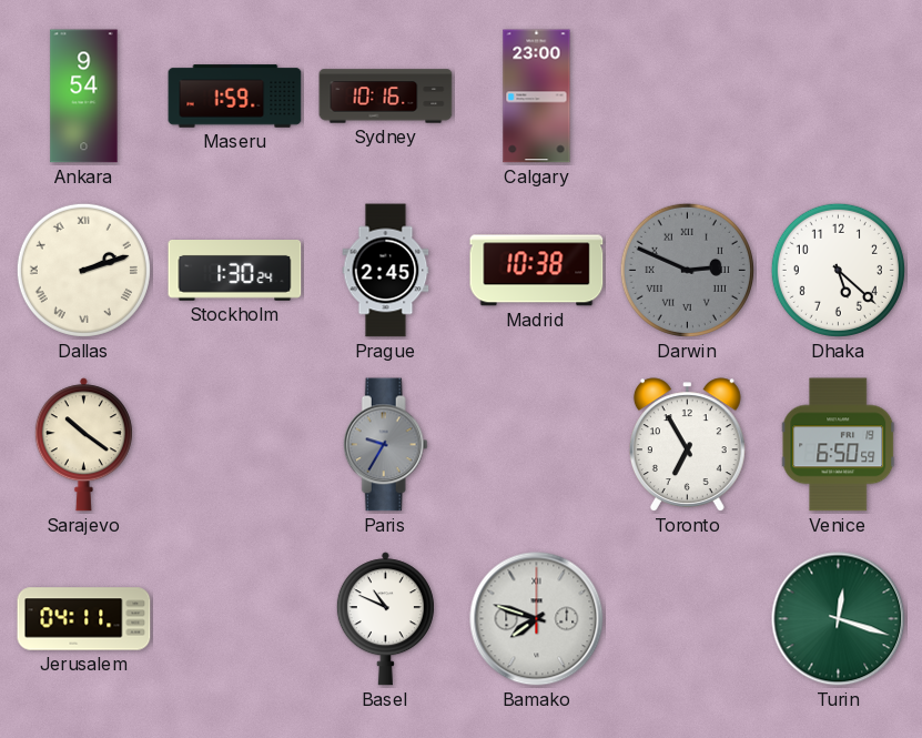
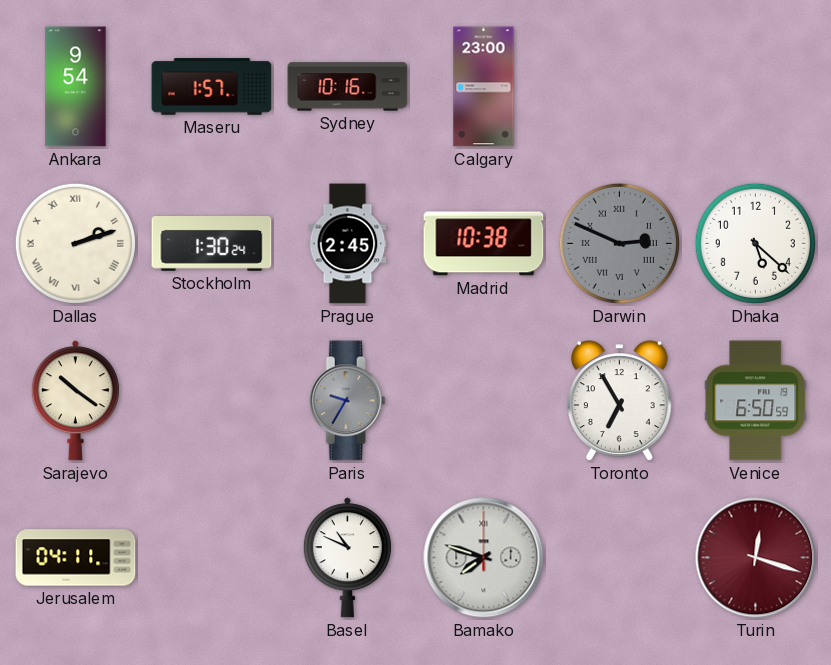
Maseru: 1:59 -> 1:57 (212, 87)
Turin dial: green -> burgundy (756, 558)
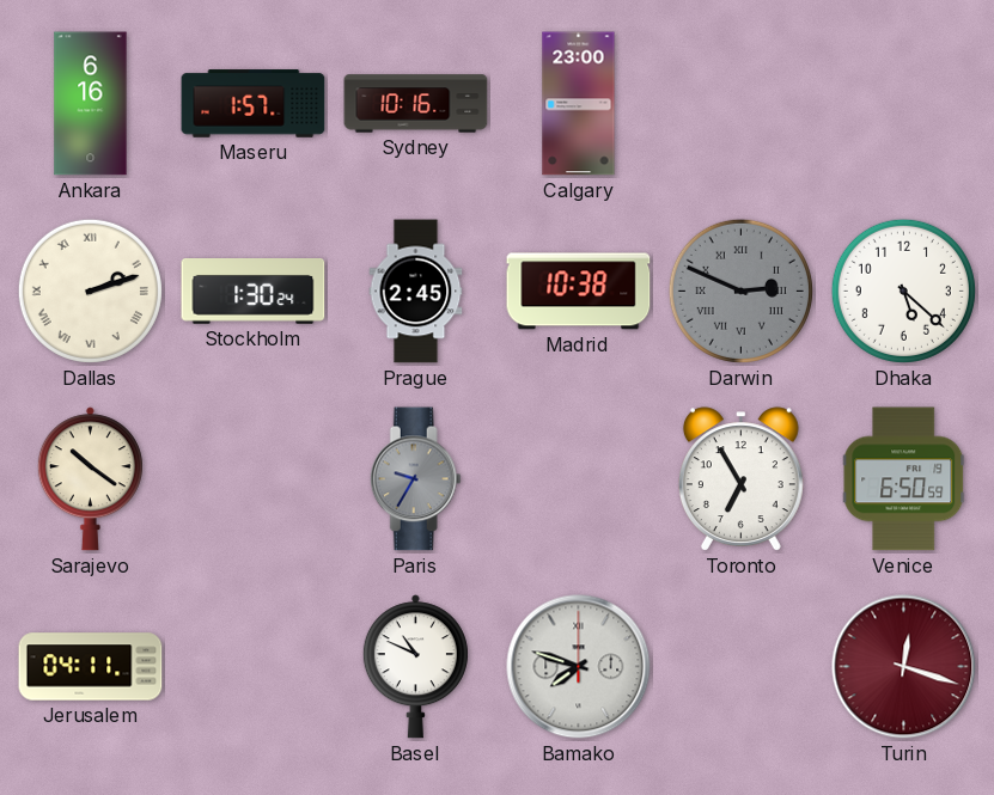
Ankara: 9:54 -> 6:16 (91, 104)
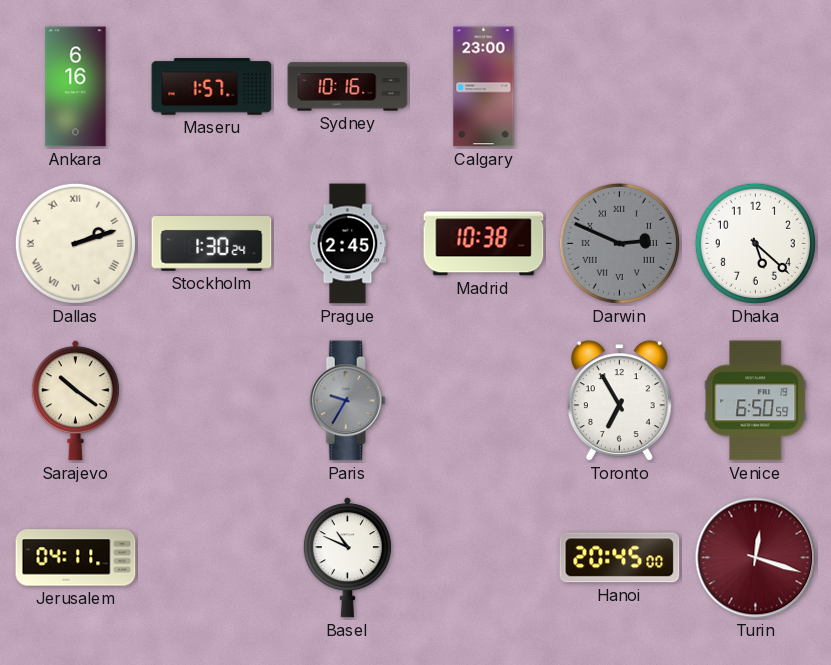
Bamako: 7:48 -> none (579, 667)
Hanoi: none -> 20:45 (620, 558)
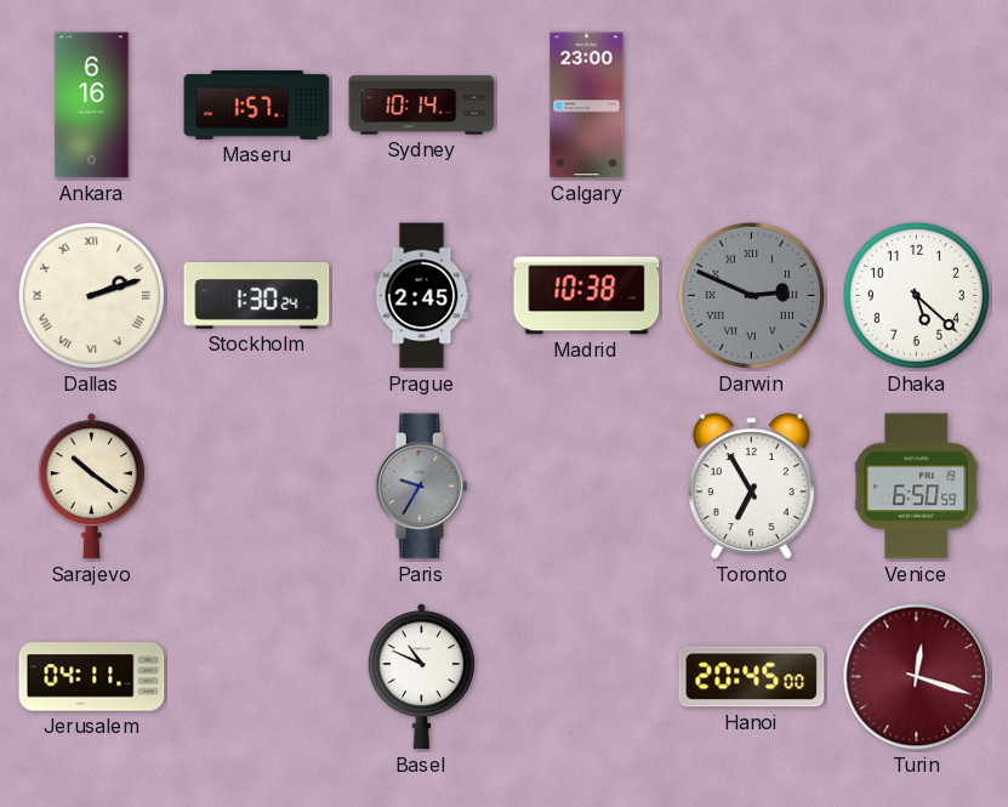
Sydney: 10:16 -> 10:14 (422, 106)
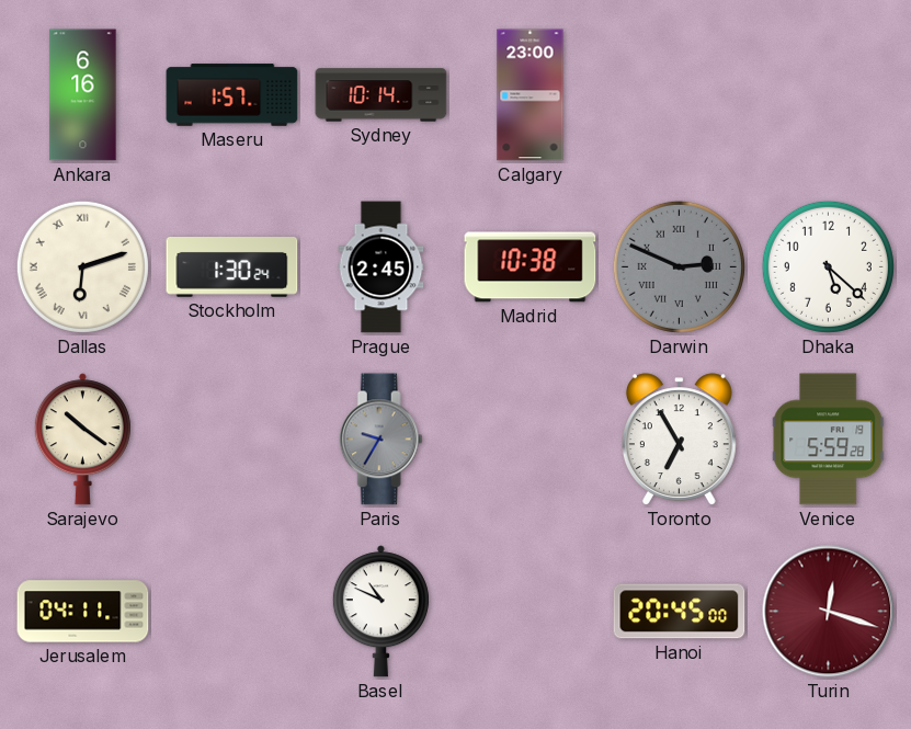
Dallas: 2:12 -> 6:12 (82, 266)
Venice: 6:50 -> 5:59 (829, 440)
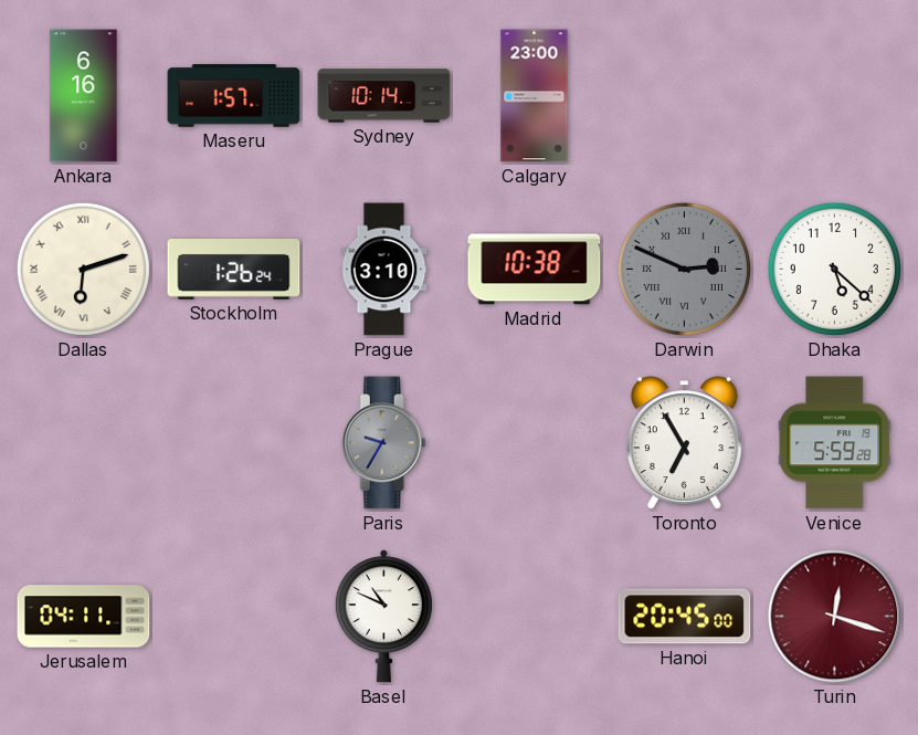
Stockholm: 1:30 -> 1:26 (234, 270)
Prague: 2:45 -> 3:10 (384, 270)
Sarajevo: 10:21 -> none (82, 440)
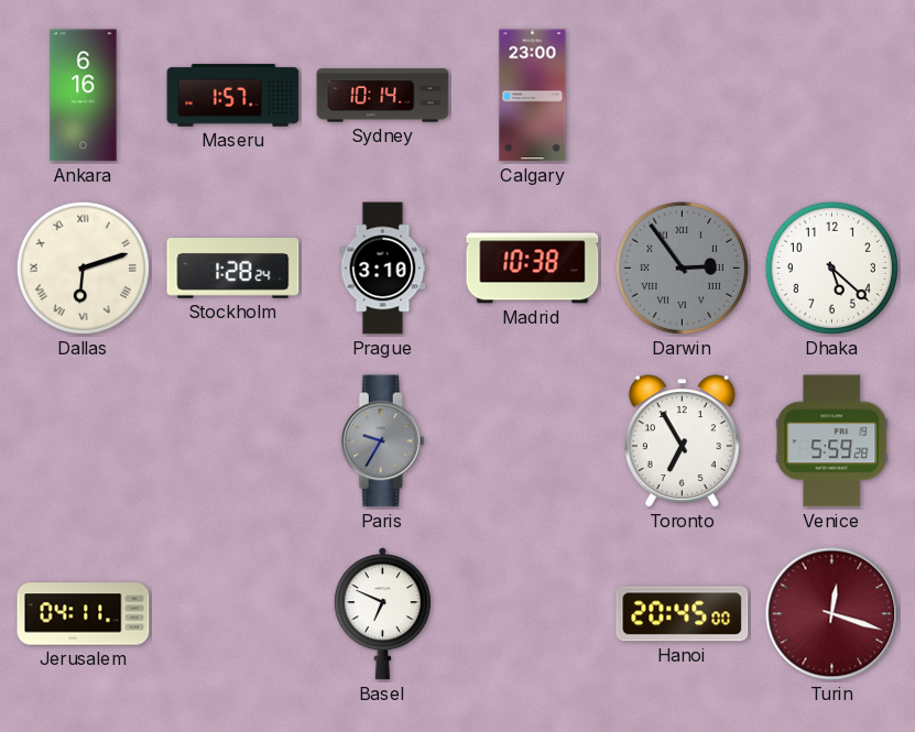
Stockholm: 1:26 -> 1:28 (233, 269)
Darwin: 2:49 -> 2:54 (682, 267)
Basel: 10:49 -> 6:49 (382, 614)
